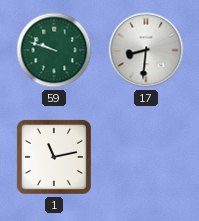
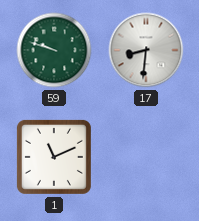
1: 11:13 -> 11:11 (54, 157)
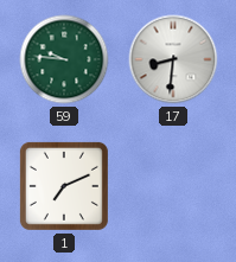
59: 9:48 -> 9:46 (64, 59)
1: 11:11 -> 7:11 (64, 186)
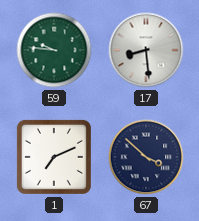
17: 8:31 -> 8:29 (146, 50)
67: none -> 3:52 (146, 157)
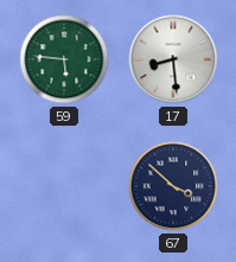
59: 9:46 -> 5:46 (64, 59)
1: 7:11 -> none (54, 157)
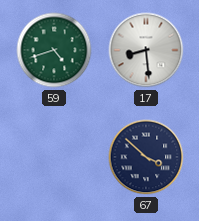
59: 5:46 -> 4:42 (54, 50)
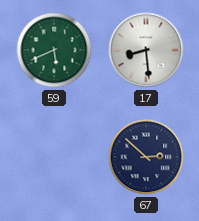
59: 4:42 -> 5:41 (54, 50)
67: 3:52 -> 2:52 (146, 157)
